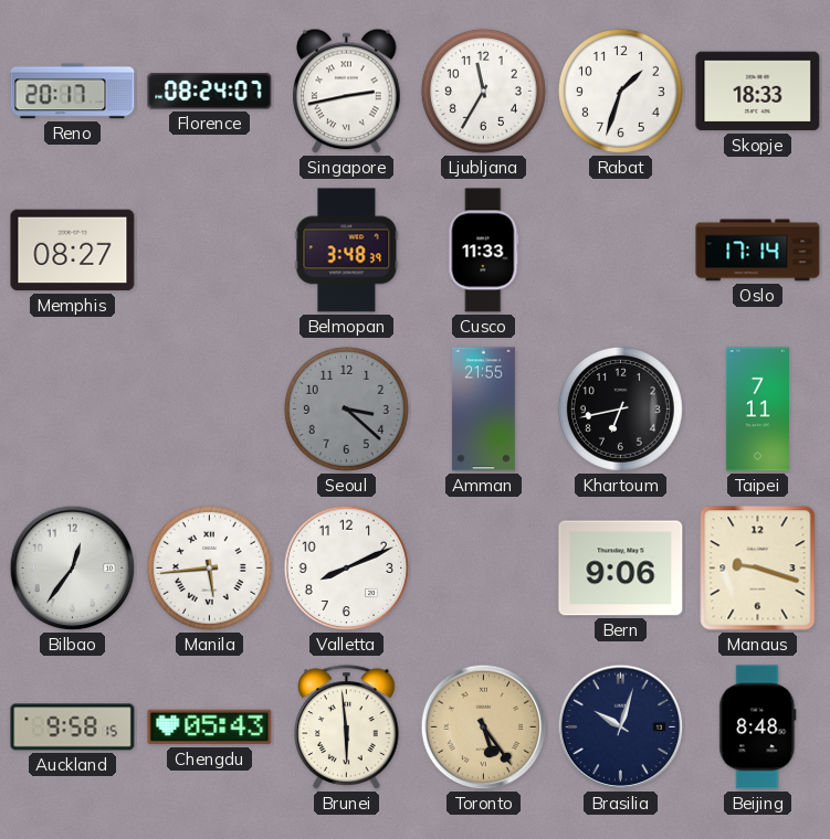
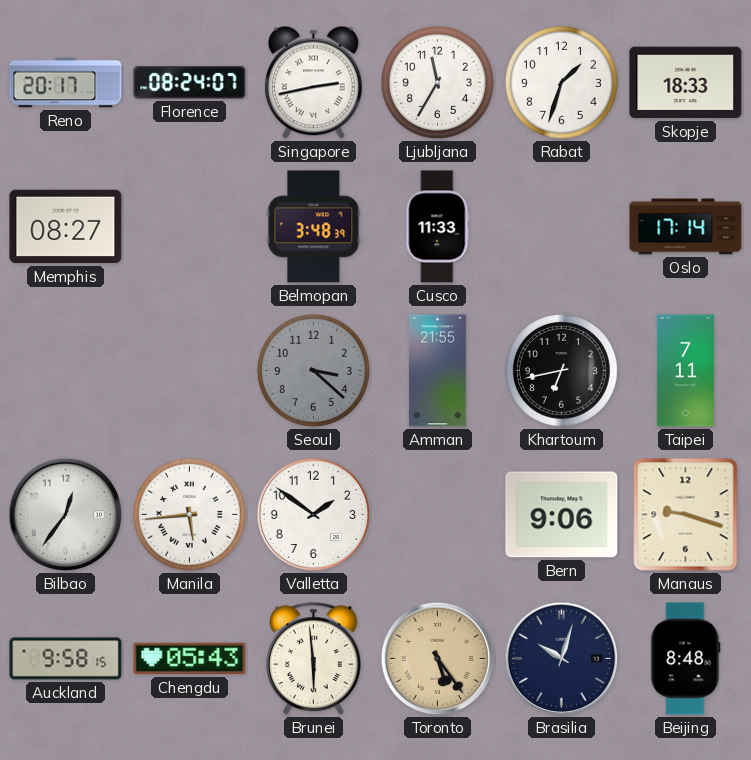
Valletta: 8:11 -> 1:51 (314, 515)
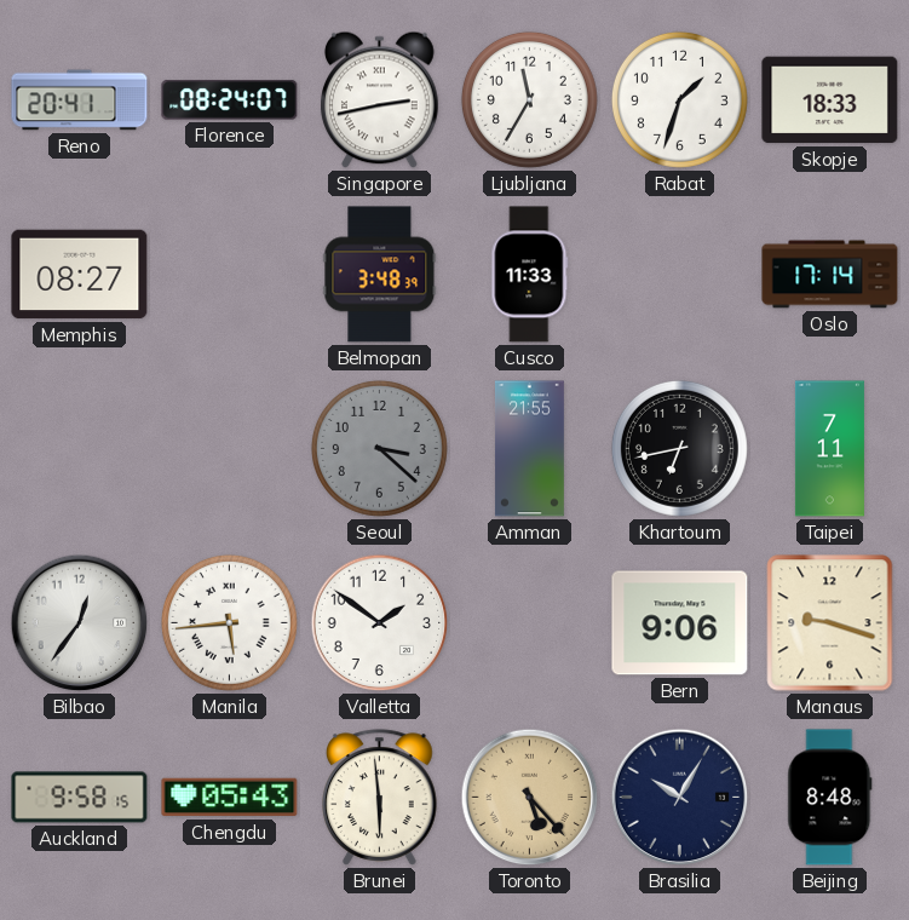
Reno: 20:17 -> 20:41 (80, 100)
Toronto: 5:24 -> 5:23 (530, 798)
Brasilia: 10:03 -> 10:05 (680, 798)
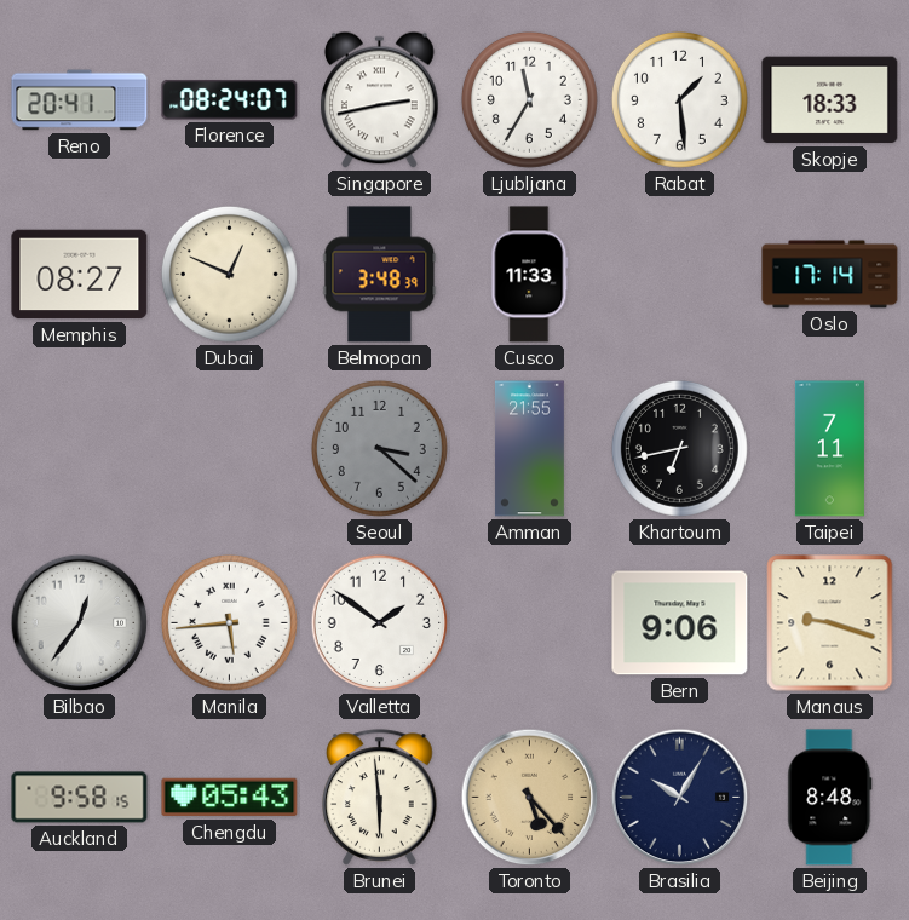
Rabat: 1:33 -> 1:29 (679, 99)
Dubai: none -> 12:49 (229, 274)
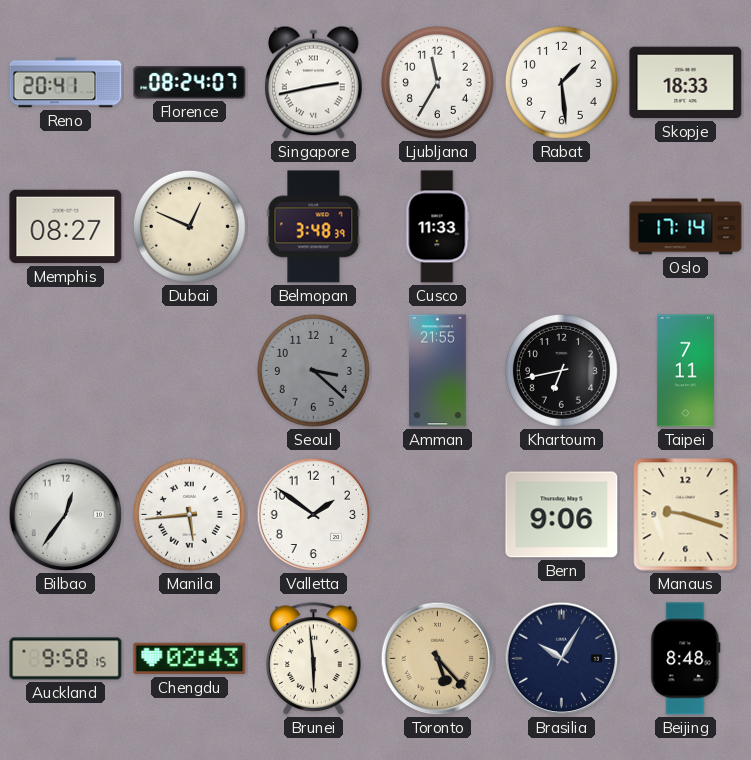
Chengdu: 05:43 -> 02:43 (190, 659)
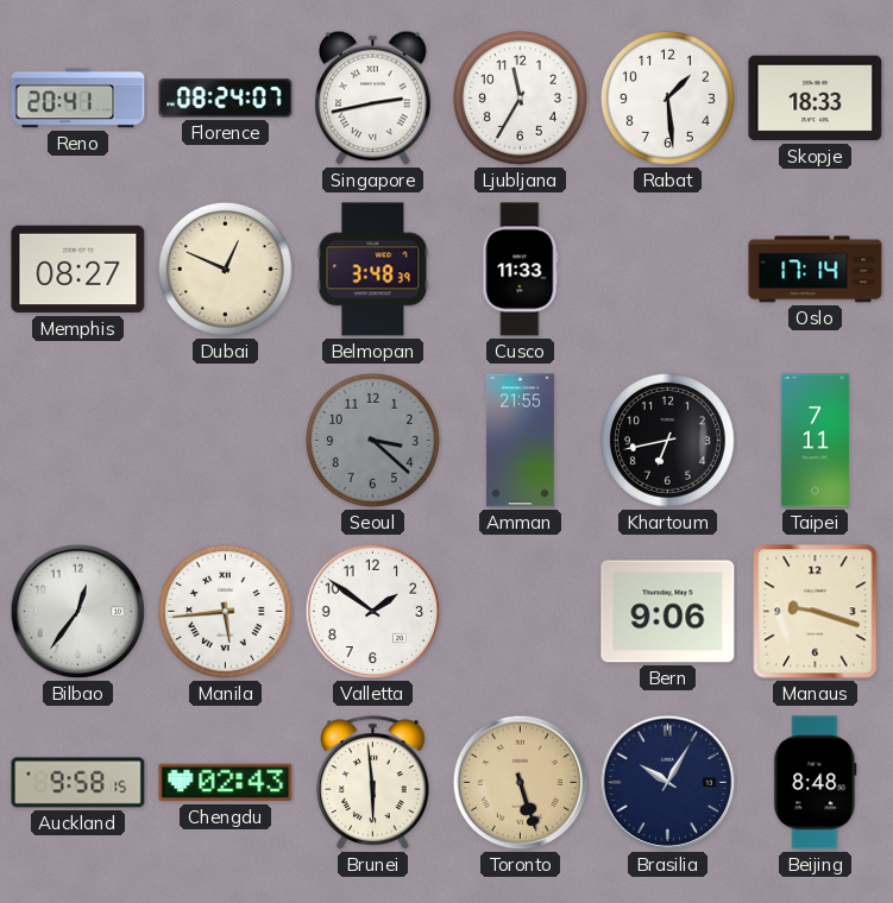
Toronto: 5:23 -> 5:27 (521, 783)
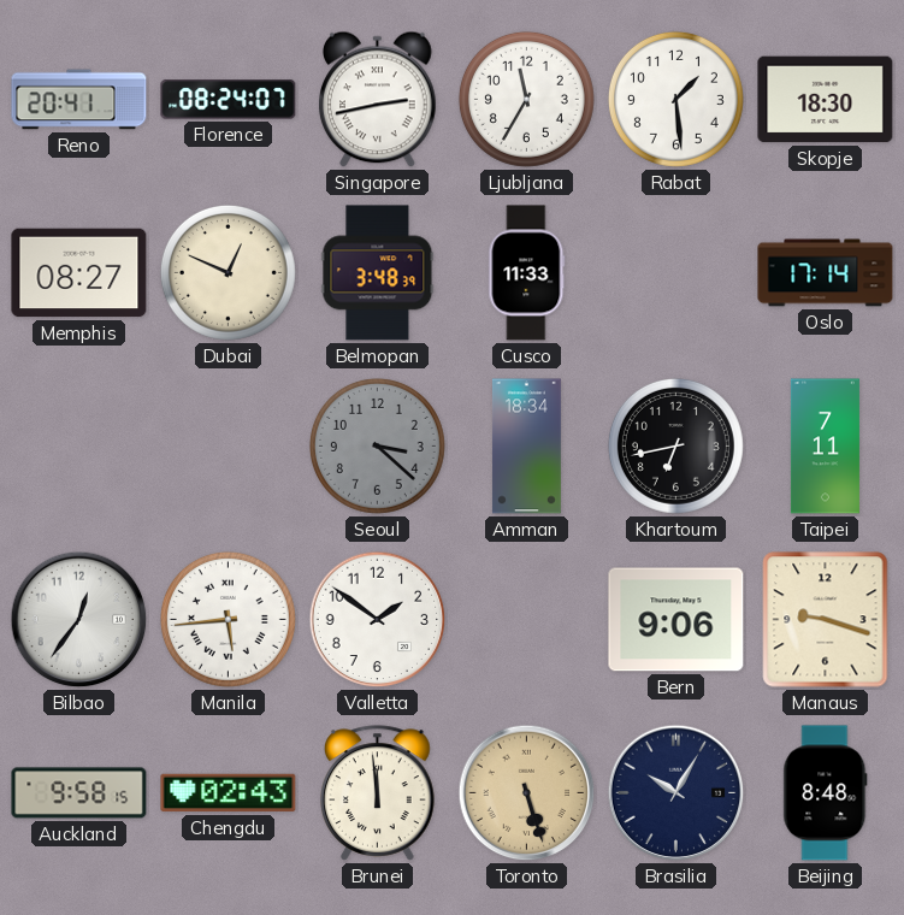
Skopje: 18:33 -> 18:30 (826, 100)
Amman: 21:55 -> 18:34 (526, 447)
Brunei: 5:59 -> 11:59 (378, 793)
